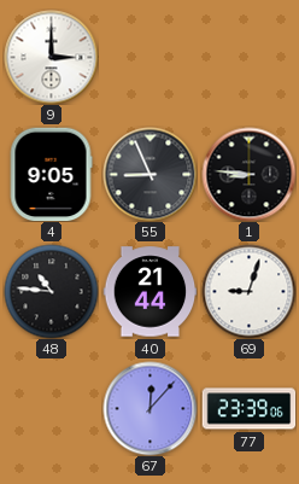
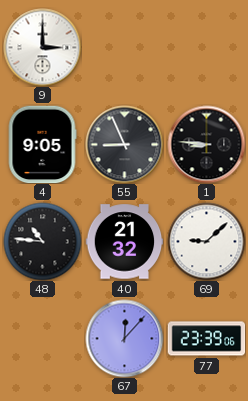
40: 21:44 -> 21:32 (124, 242)
69: 9:03 -> 9:08 (206, 241)
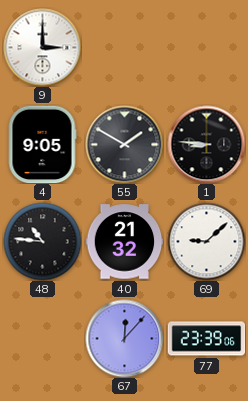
55: 8:56 -> 1:50 (124, 144)
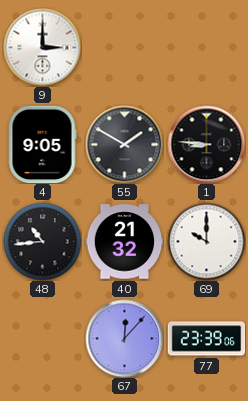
48: 10:46 -> 10:44 (42, 241)
69: 9:08 -> 10:00 (206, 241)
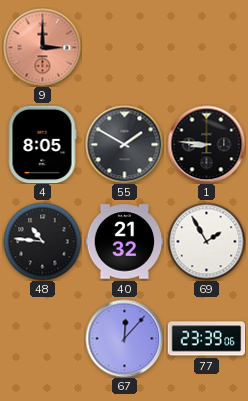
9 dial: white -> salmon (42, 47)
4: 9:05 -> 8:05 (42, 144)
48: 10:44 -> 10:46 (42, 241)
69: 10:00 -> 1:55 (206, 241)
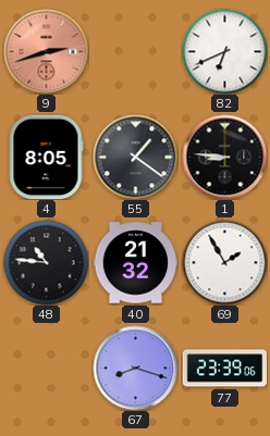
9: 3:00 -> 2:42 (46, 51)
82: none -> 6:41 (224, 51)
55: 1:50 -> 1:21 (135, 157)
67: 12:07 -> 8:18 (135, 368)
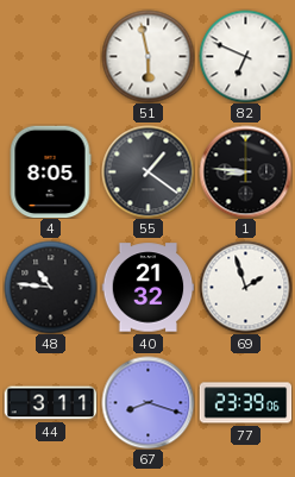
9: 2:42 -> none (46, 51)
51: none -> 5:58 (147, 56)
82: 6:41 -> 6:49 (245, 56)
69: 1:55 -> 1:57 (245, 287)
44: none -> 3:11 (50, 403)
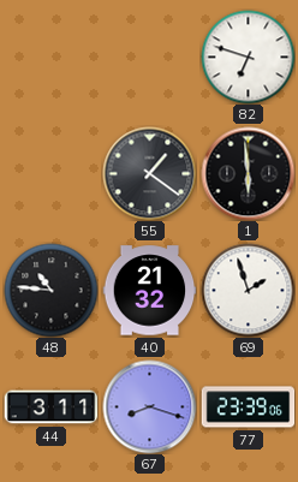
51: 5:58 -> none (147, 56)
82: 6:49 -> 6:48 (248, 56)
4: 8:05 -> none (50, 171)
1: 8:46 -> 5:59 (248, 173)
